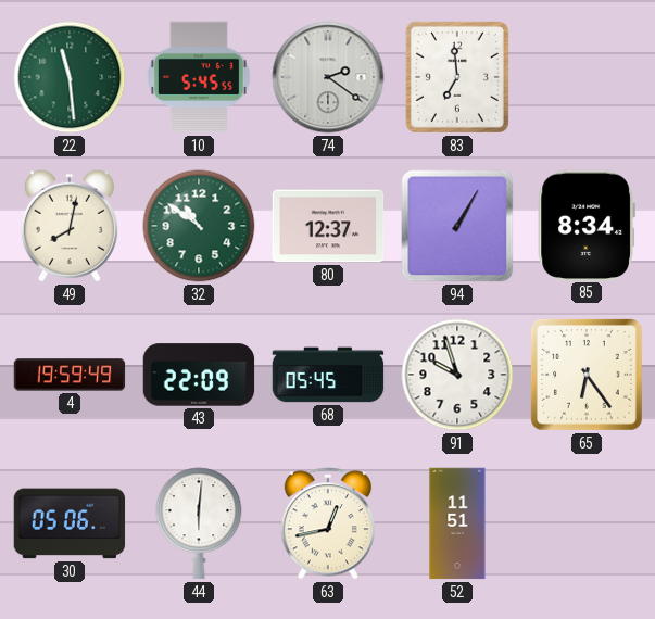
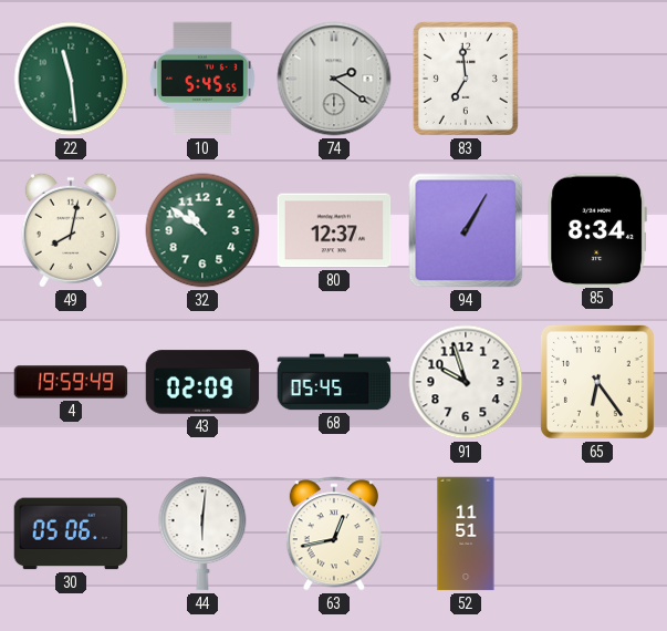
43: 22:09 -> 02:09 (202, 382)
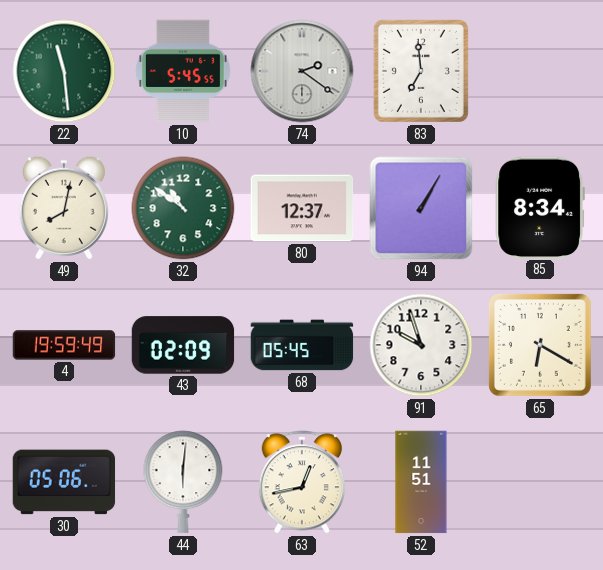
65: 6:24 -> 6:20 (540, 345)
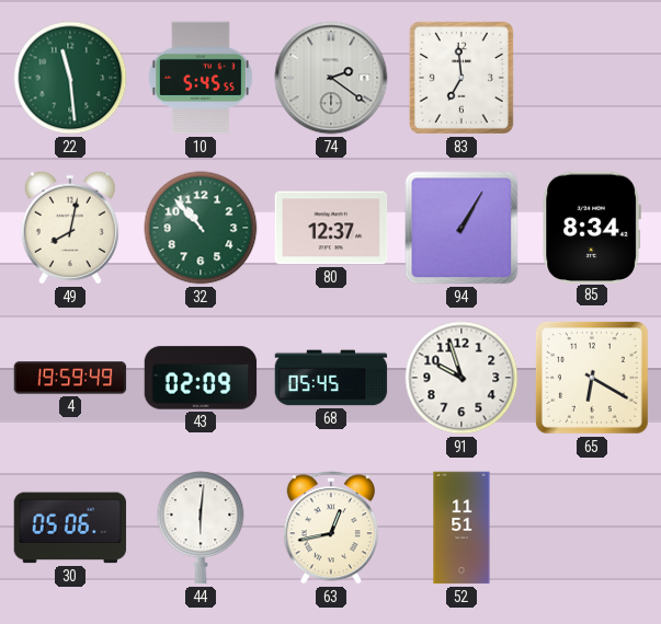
32: 10:51 -> 10:53 (201, 228)
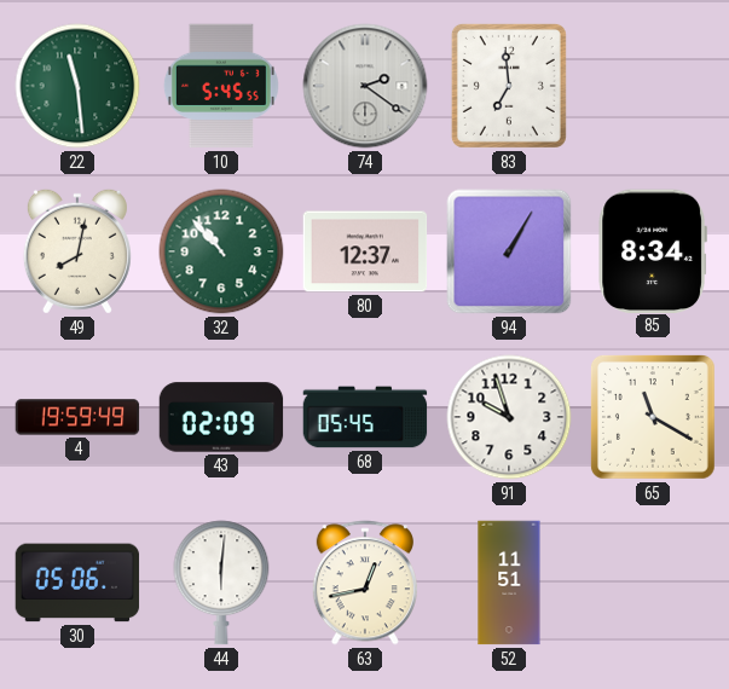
65: 6:20 -> 11:20 (653, 417)
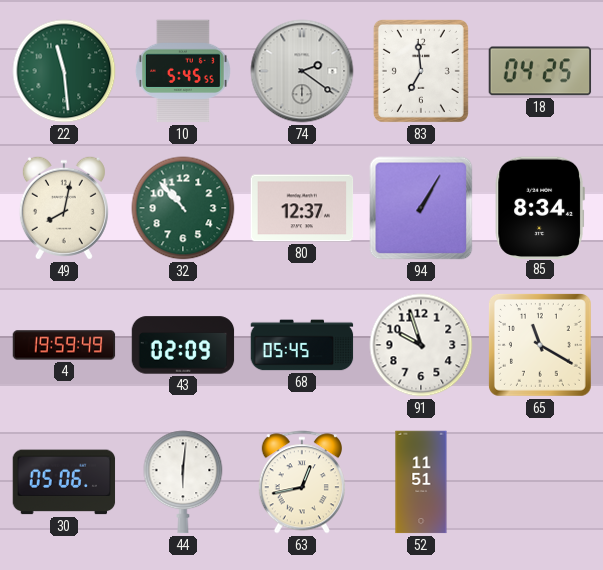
18: none -> 04:25 (540, 71)
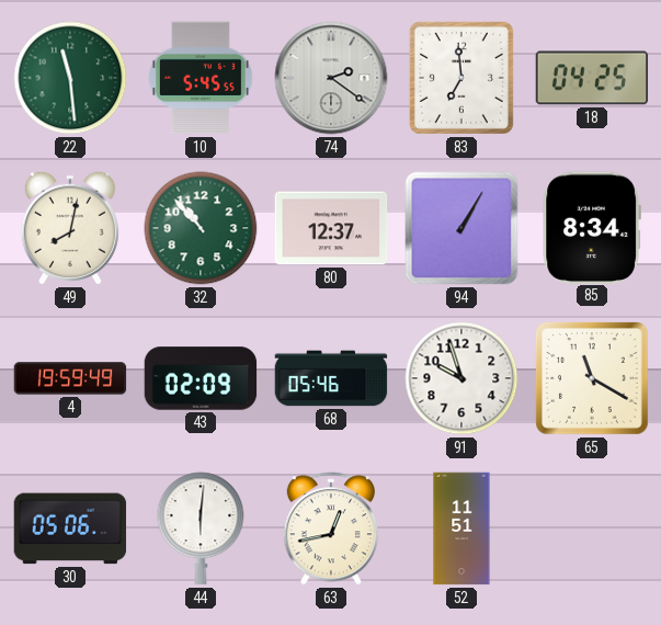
68: 05:45 -> 05:46 (331, 378)
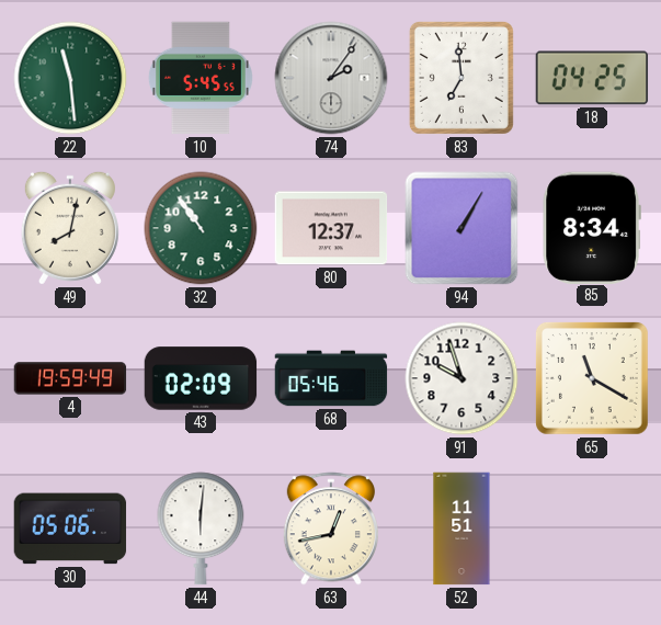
74: 2:21 -> 2:06 (331, 78)
32: 10:53 -> 10:54 (201, 228)
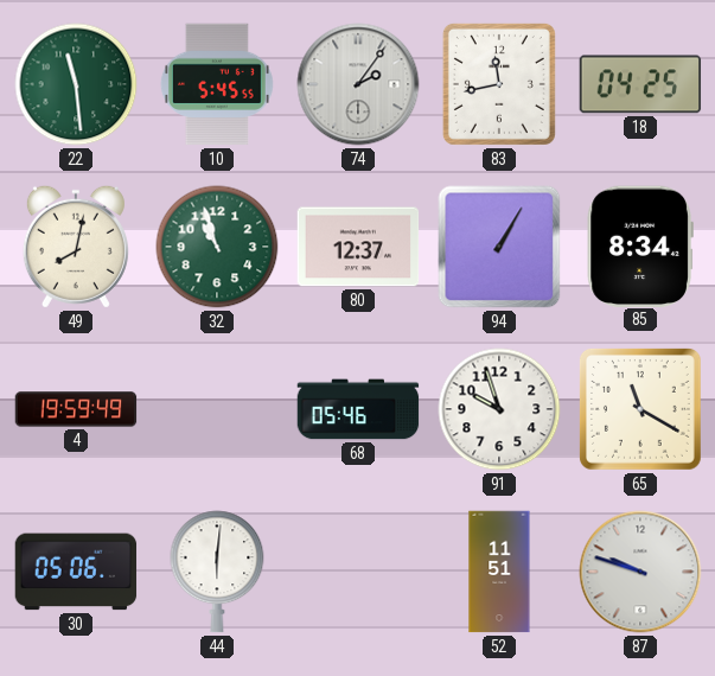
83: 6:59 -> 11:43 (499, 84)
32: 10:54 -> 10:57 (217, 247)
43: 02:09 -> none (201, 378)
63: 12:43 -> none (331, 529)
87: none -> 9:48 (640, 572)
